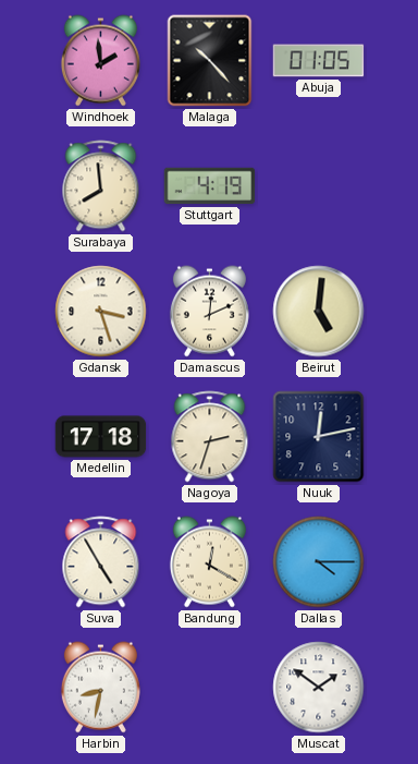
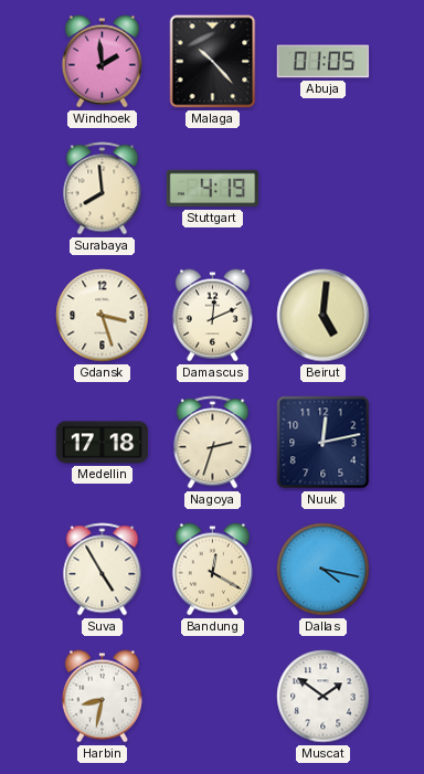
Dallas: 4:15 -> 4:17 (324, 570)
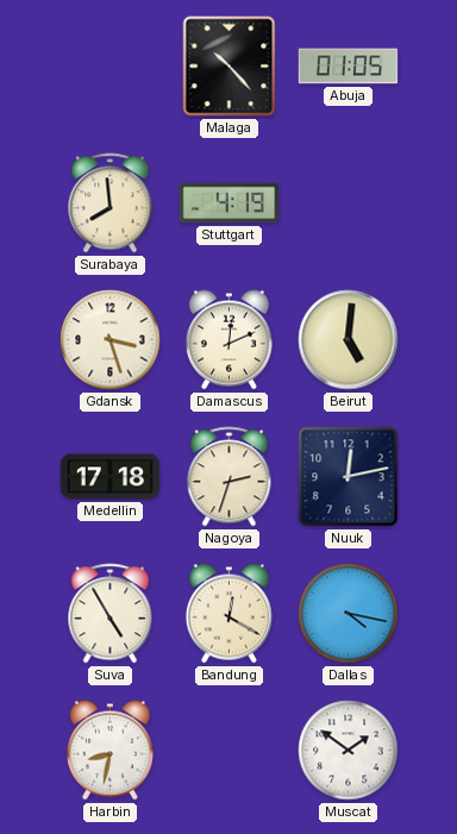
Windhoek: 1:59 -> none (102, 62)
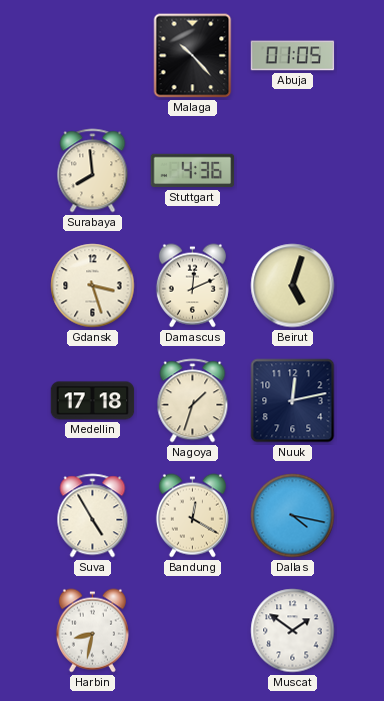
Stuttgart: 4:19 -> 4:36 (193, 171)
Beirut: 5:01 -> 5:03 (293, 286)
Nagoya: 2:33 -> 1:33 (193, 401)
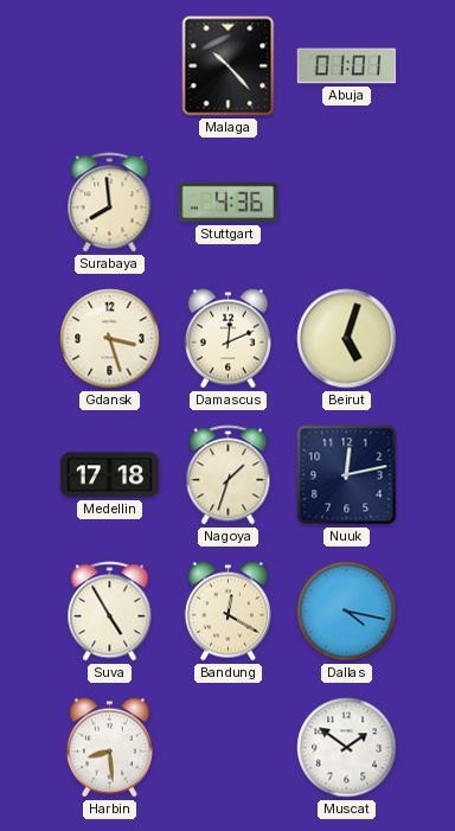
Abuja: 01:05 -> 01:01 (347, 66)
Harbin: 8:32 -> 8:29 (109, 748)
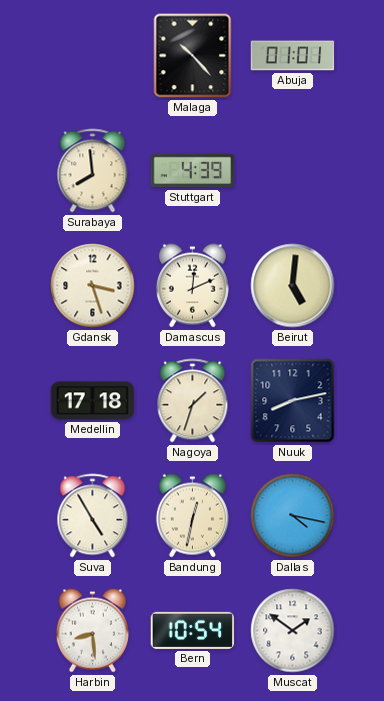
Stuttgart: 4:36 -> 4:39 (193, 171)
Beirut: 5:03 -> 5:01 (293, 286)
Nuuk: 12:13 -> 8:13 (293, 401)
Bandung: 12:20 -> 12:32 (192, 516)
Bern: none -> 10:54 (193, 630)
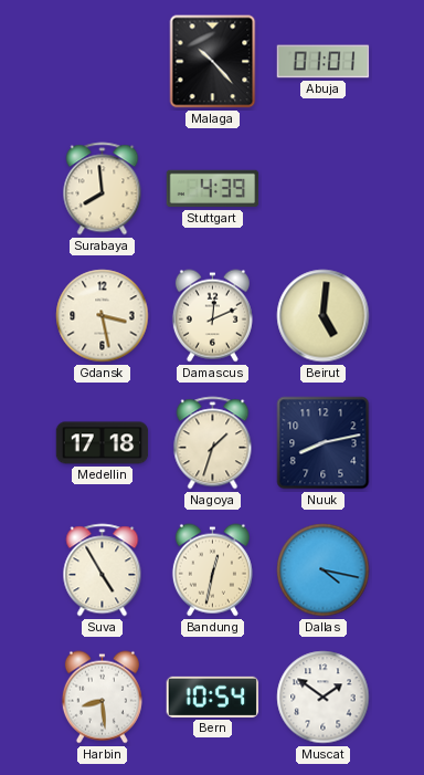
Gdansk: 3:27 -> 3:28 (103, 316)
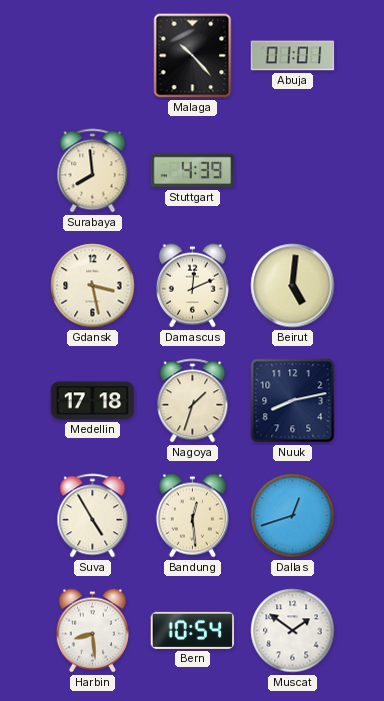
Bandung: 12:32 -> 12:29 (192, 516)
Dallas: 4:17 -> 12:42 (293, 516)
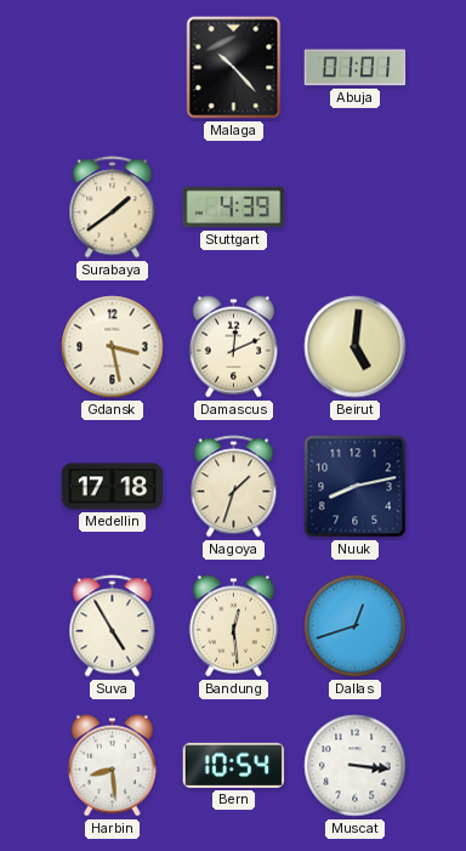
Surabaya: 7:59 -> 1:39 (113, 208)
Muscat: 1:51 -> 3:16 (356, 766)
